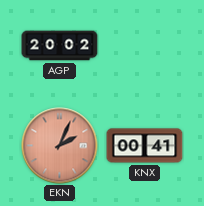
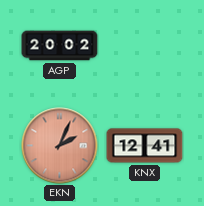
KNX: 00:41 -> 12:41 (145, 146)
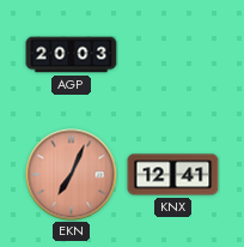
AGP: 20:02 -> 20:03 (72, 55)
EKN: 2:04 -> 7:04 (72, 175)
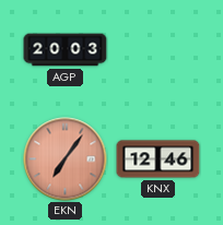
EKN: 7:04 -> 7:06 (66, 159)
KNX: 12:41 -> 12:46 (159, 159)
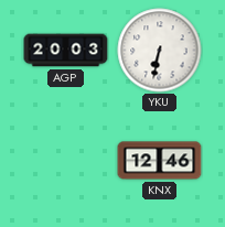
YKU: none -> 6:32 (160, 51)
EKN: 7:06 -> none (66, 159)
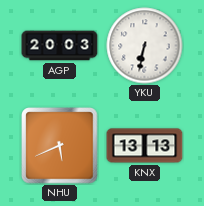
NHU: none -> 5:41 (60, 146)
KNX: 12:46 -> 13:13 (145, 146)
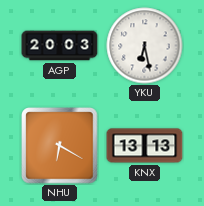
YKU: 6:32 -> 6:28 (145, 46)
NHU: 5:41 -> 6:20 (60, 146)
